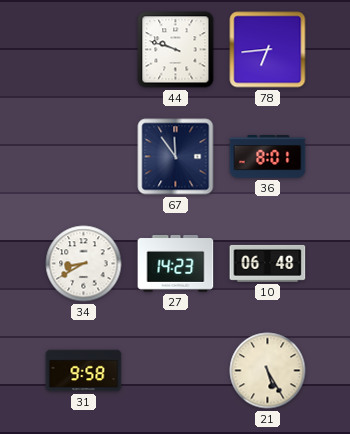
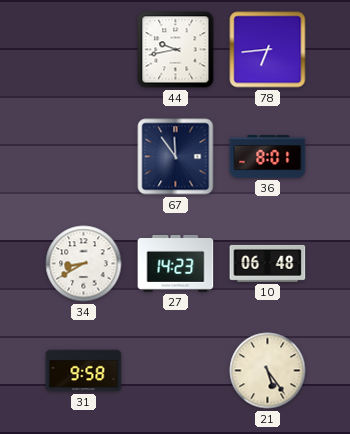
44: 9:48 -> 9:43 (176, 50)
21: 5:25 -> 5:24 (268, 371)
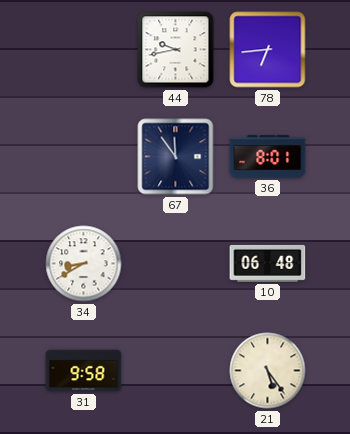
27: 14:23 -> none (176, 263)
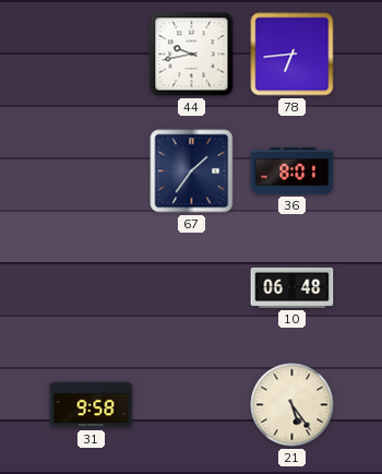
67: 11:54 -> 1:36 (192, 171)
34: 8:40 -> none (84, 264)
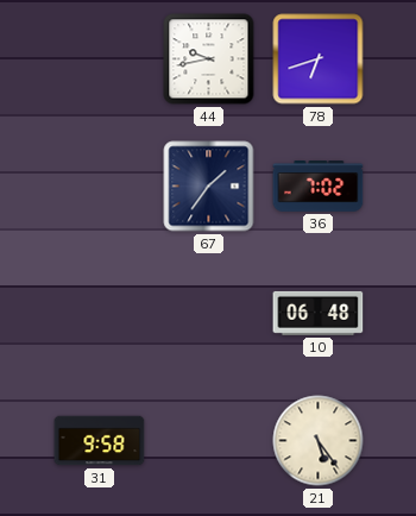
78: 6:44 -> 6:42 (319, 59)
36: 8:01 -> 7:02 (319, 187)
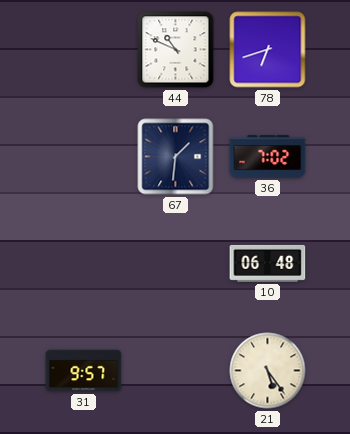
44: 9:43 -> 10:49 (176, 50)
67: 1:36 -> 1:31 (176, 157)
31: 9:58 -> 9:57 (84, 371)
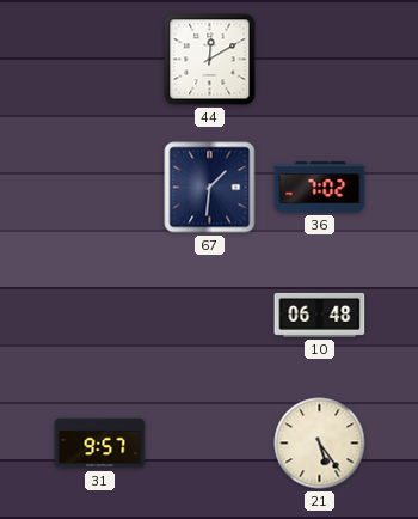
44: 10:49 -> 12:10 (210, 60)
78: 6:42 -> none (268, 50)
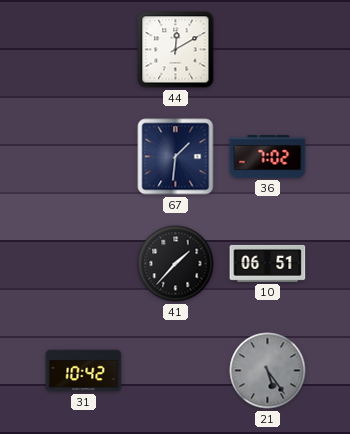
41: none -> 1:37 (176, 264)
10: 06:48 -> 06:51 (268, 263)
31: 9:57 -> 10:42 (84, 371)
21 dial: cream -> grey (268, 371)
